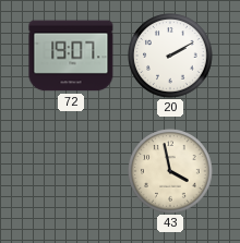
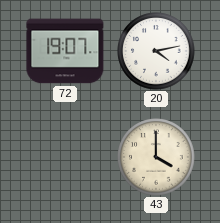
20: 2:10 -> 4:13 (156, 51)
43: 3:58 -> 4:00 (156, 157)
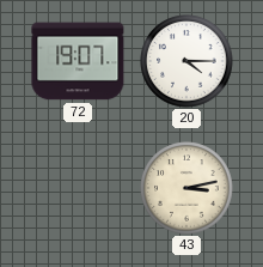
20: 4:13 -> 4:15 (186, 61)
43: 4:00 -> 3:13 (186, 188)
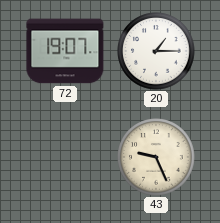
20: 4:15 -> 1:15 (156, 51)
43: 3:13 -> 9:26 (156, 157)
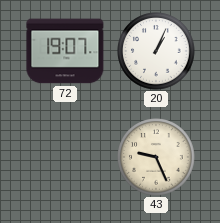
20: 1:15 -> 1:04 (156, 51)
